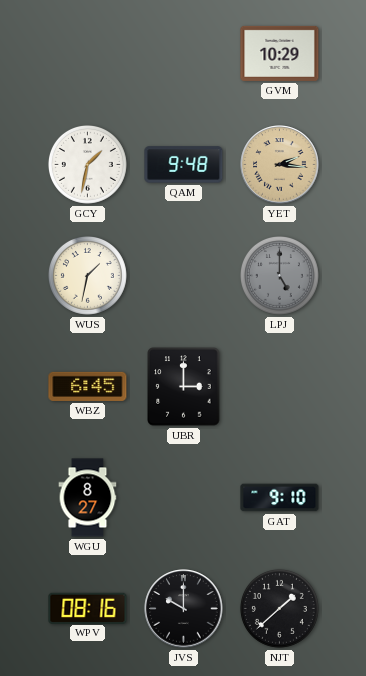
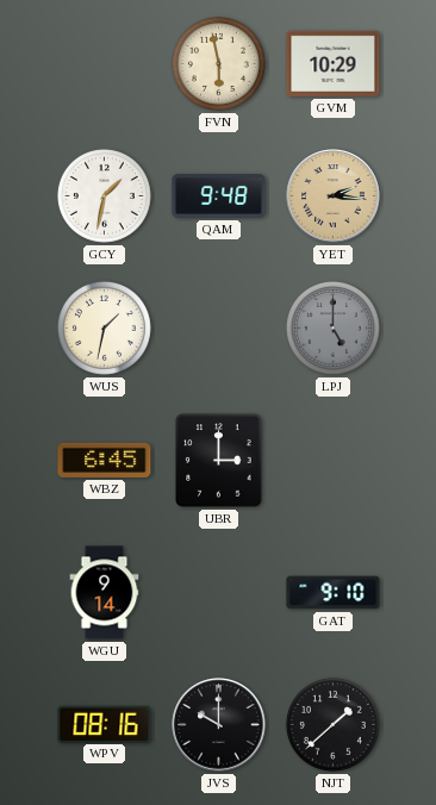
FVN: none -> 5:58 (218, 63)
WGU: 8:27 -> 9:14 (105, 593)
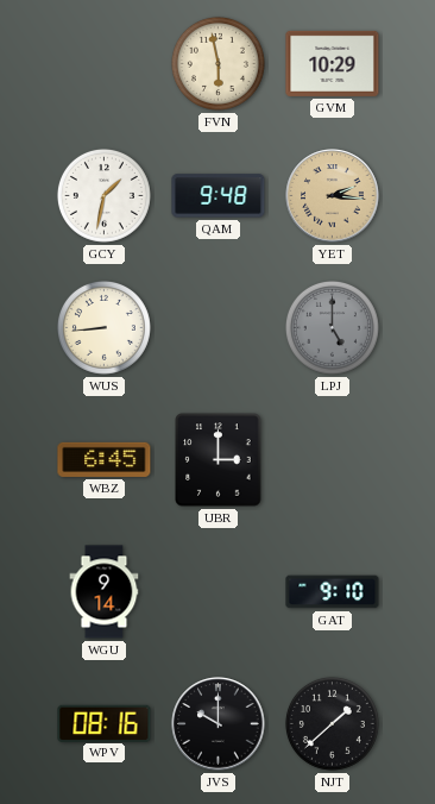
WUS: 1:32 -> 8:44 (103, 327)
